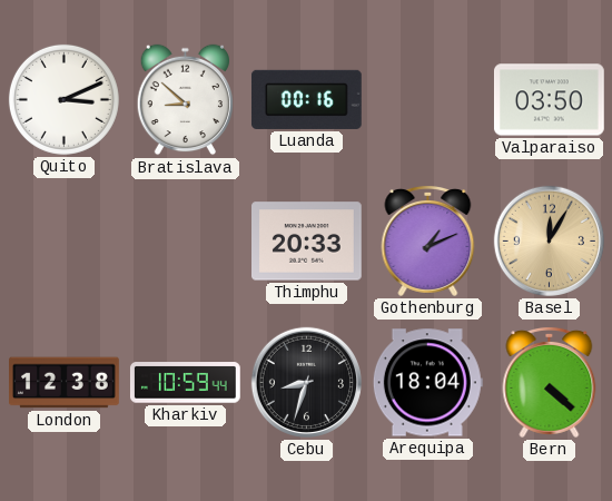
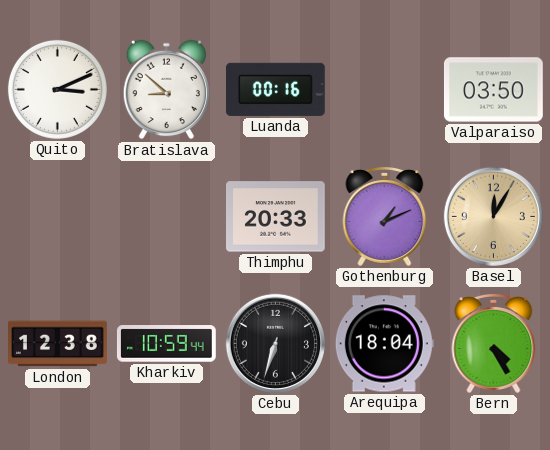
Cebu: 8:33 -> 6:33 (275, 343)
Bern: 4:22 -> 4:25 (494, 343)
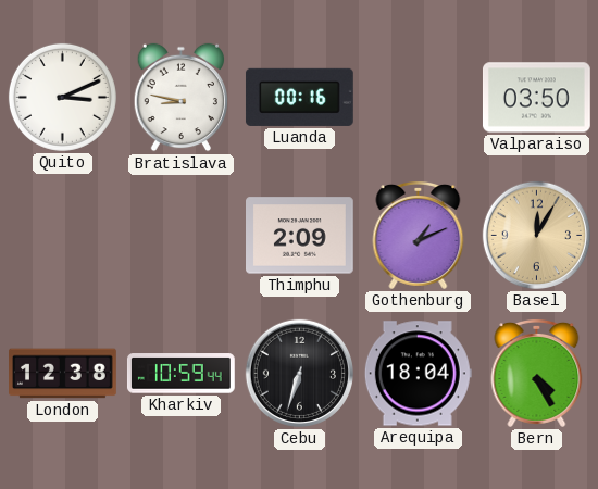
Bratislava: 8:52 -> 8:47 (180, 98)
Thimphu: 20:33 -> 2:09 (300, 236)
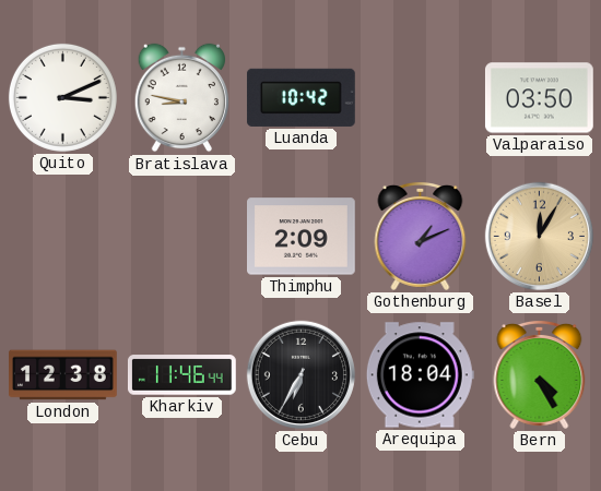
Luanda: 00:16 -> 10:42 (300, 97)
Kharkiv: 10:59 -> 11:46 (181, 375)
Cebu: 6:33 -> 6:35 (300, 374)
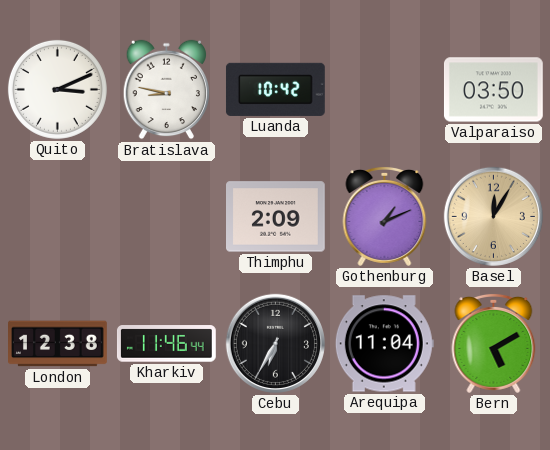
Arequipa: 18:04 -> 11:04 (384, 344)
Bern: 4:25 -> 5:10 (494, 343)
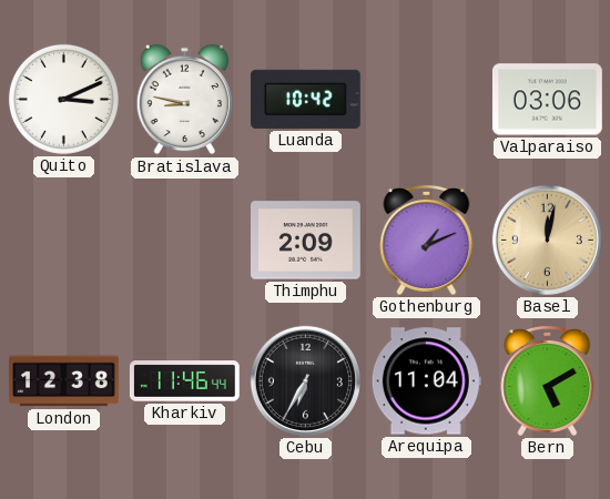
Valparaiso: 03:50 -> 03:06 (547, 100)
Basel: 12:05 -> 12:02 (547, 240)
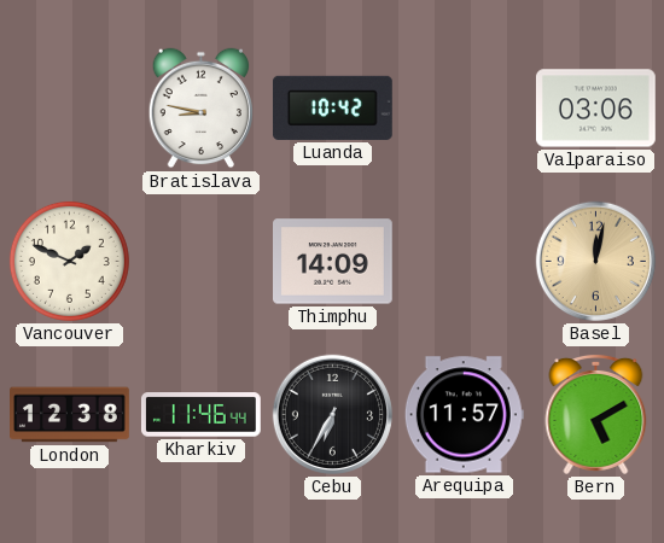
Quito: 3:11 -> none (63, 99)
Vancouver: none -> 1:49 (69, 261)
Thimphu: 2:09 -> 14:09 (333, 262)
Gothenburg: 1:11 -> none (427, 240)
Arequipa: 11:04 -> 11:57 (464, 415)
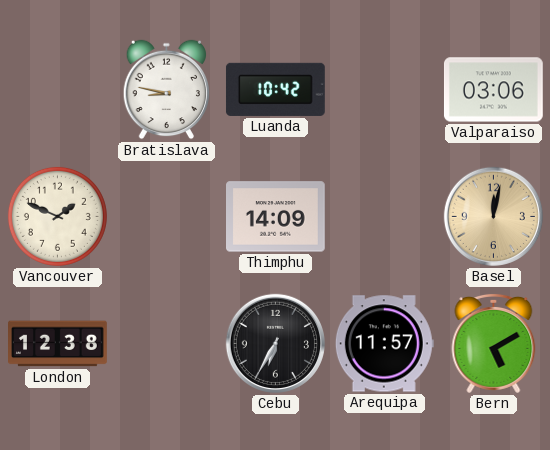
Kharkiv: 11:46 -> none (200, 415)
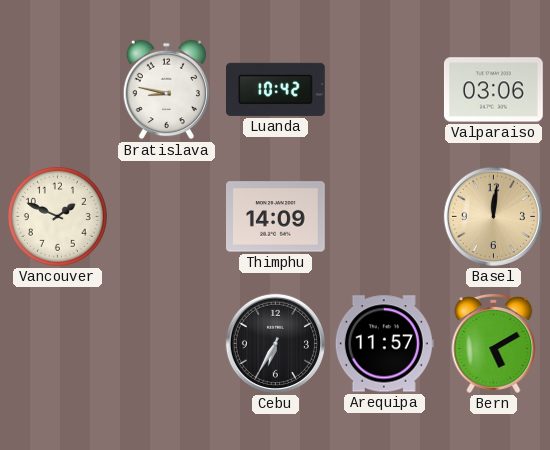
Basel: 12:02 -> 12:01 (493, 216)
London: 12:38 -> none (58, 344)
